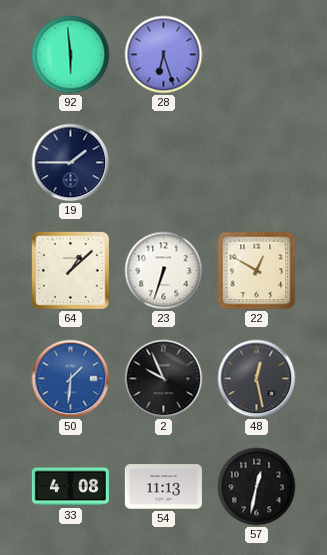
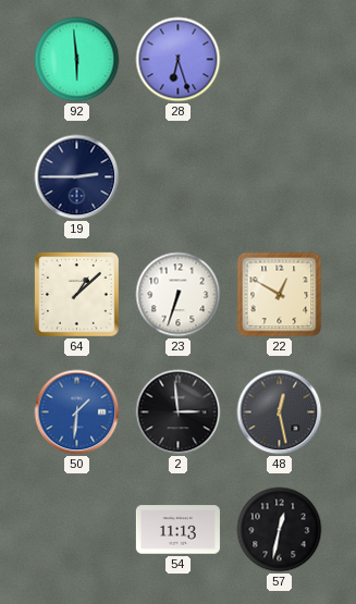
19: 1:45 -> 2:45 (77, 177)
2: 9:56 -> 2:59 (179, 412)
33: 4:08 -> none (70, 487)
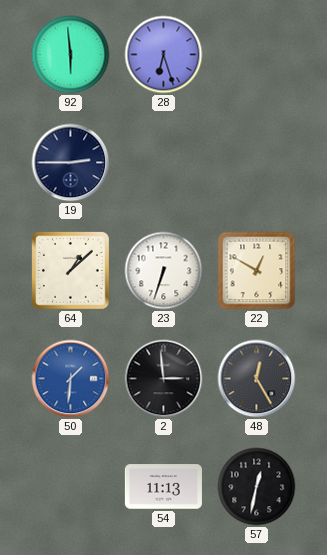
48: 12:28 -> 12:25 (257, 379)
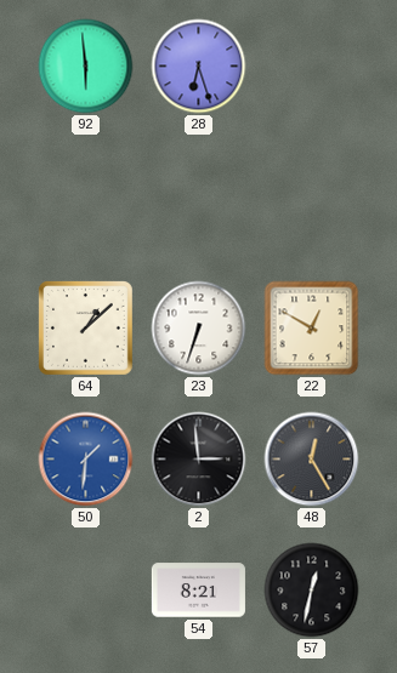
19: 2:45 -> none (71, 163)
54: 11:13 -> 8:21 (198, 591)
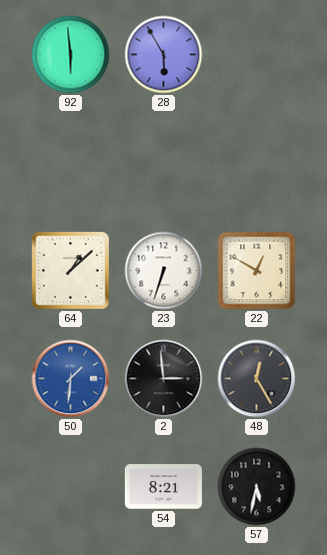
28: 6:27 -> 5:55 (164, 55)
57: 12:32 -> 5:32 (257, 487)
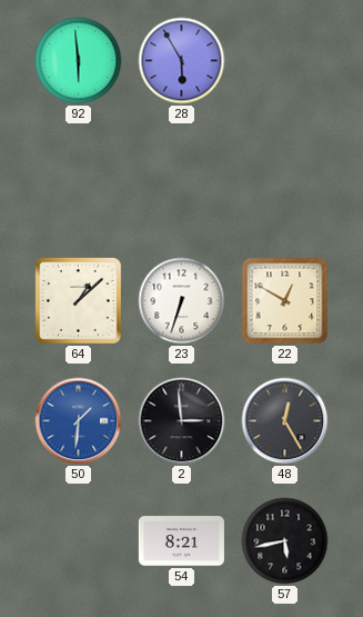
57: 5:32 -> 5:43 (285, 541)
